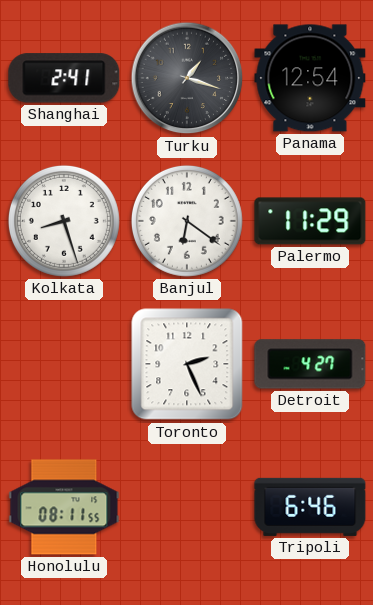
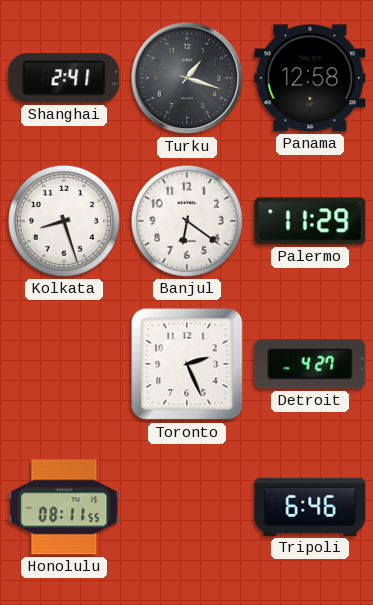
Panama: 12:54 -> 12:58 (310, 78)
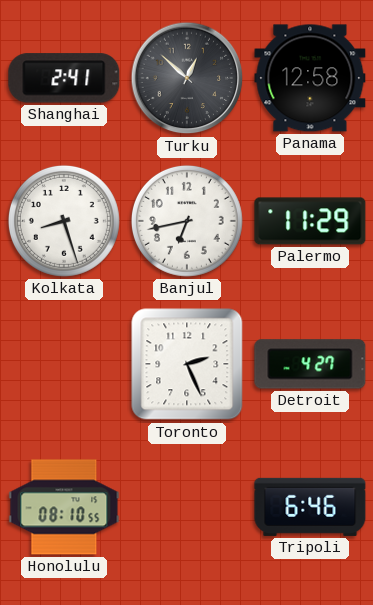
Turku: 1:18 -> 12:52 (187, 78)
Banjul: 6:21 -> 6:43 (187, 221)
Honolulu: 08:11 -> 08:10 (64, 507)
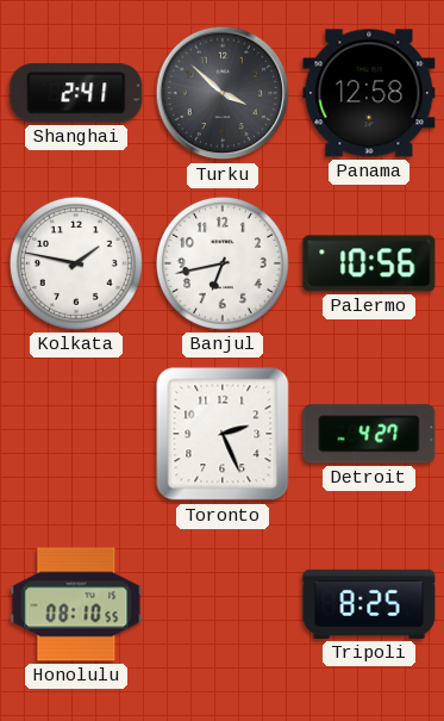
Turku: 12:52 -> 3:52 (223, 93)
Kolkata: 8:27 -> 1:47 (76, 263)
Palermo: 11:29 -> 10:56 (369, 263)
Tripoli: 6:46 -> 8:25 (369, 604)
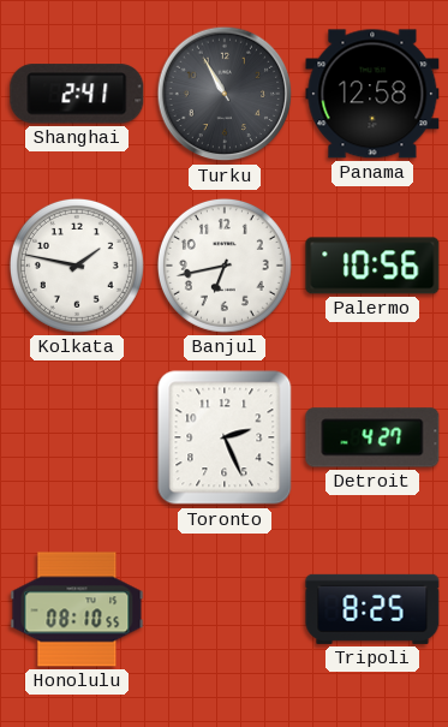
Turku: 3:52 -> 10:55 (225, 94)
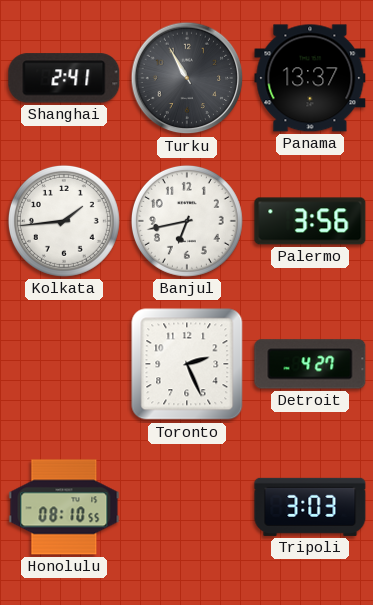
Panama: 12:58 -> 13:37 (310, 78)
Kolkata: 1:47 -> 1:44 (64, 221)
Palermo: 10:56 -> 3:56 (310, 221)
Tripoli: 8:25 -> 3:03 (310, 507)
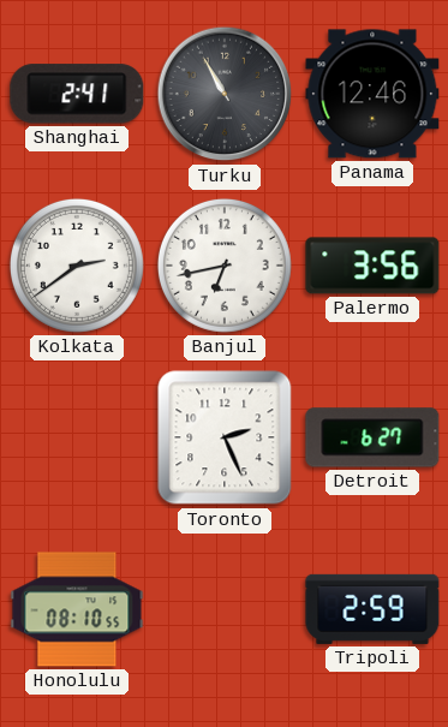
Panama: 13:37 -> 12:46 (372, 94)
Kolkata: 1:44 -> 2:39 (77, 266)
Detroit: 4:27 -> 6:27 (372, 437)
Tripoli: 3:03 -> 2:59 (372, 609)
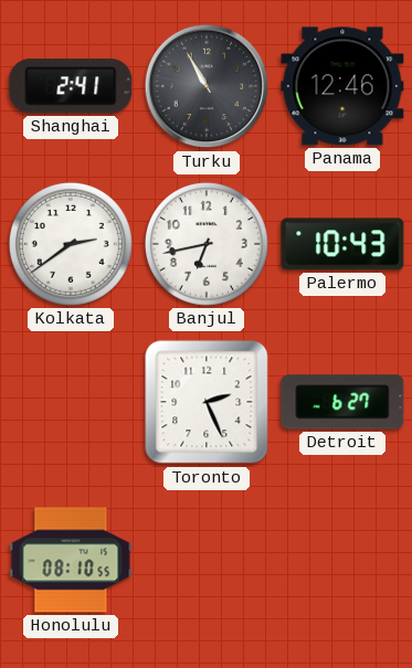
Palermo: 3:56 -> 10:43 (342, 244)
Tripoli: 2:59 -> none (372, 609)
